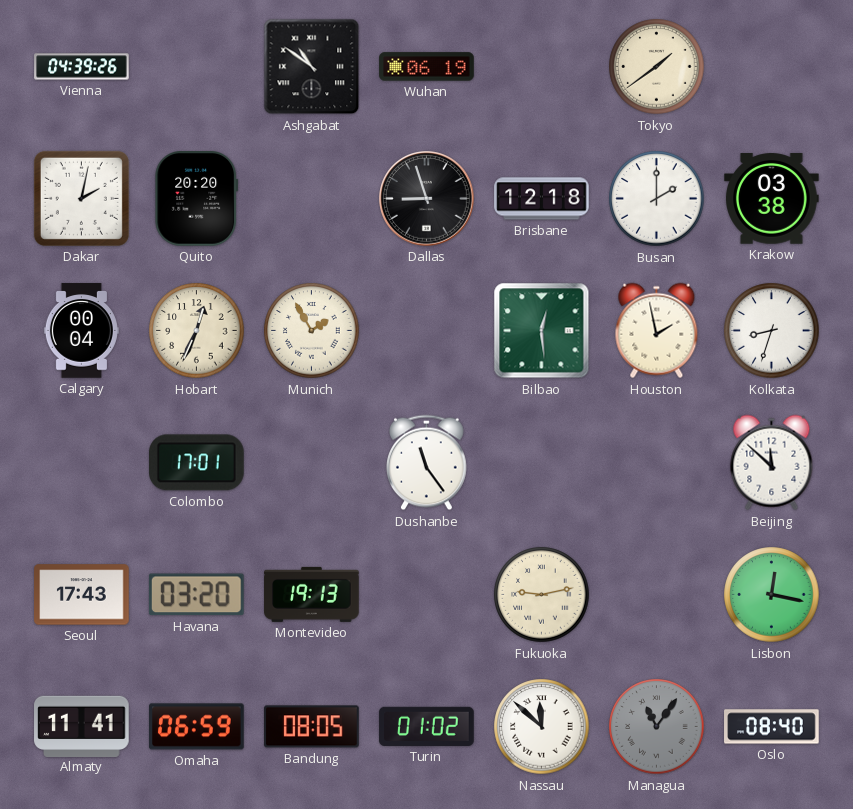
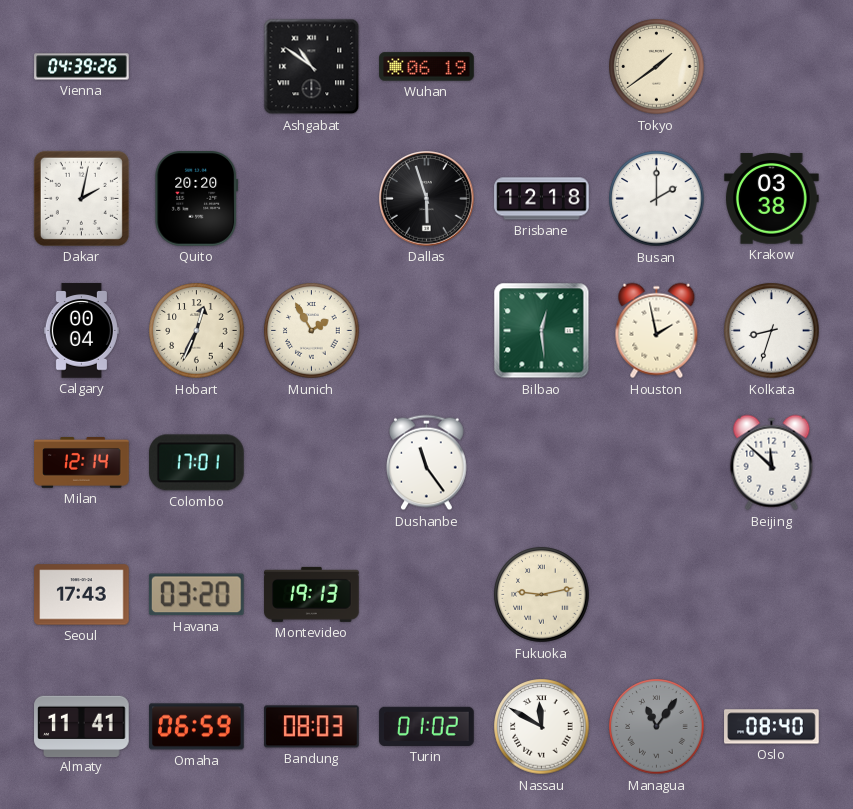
Dallas: 8:57 -> 5:57 (427, 199)
Milan: none -> 12:14 (82, 463)
Lisbon: 12:17 -> none (772, 595)
Bandung: 08:05 -> 08:03 (312, 727)
Nassau: 11:52 -> 11:50 (542, 727)
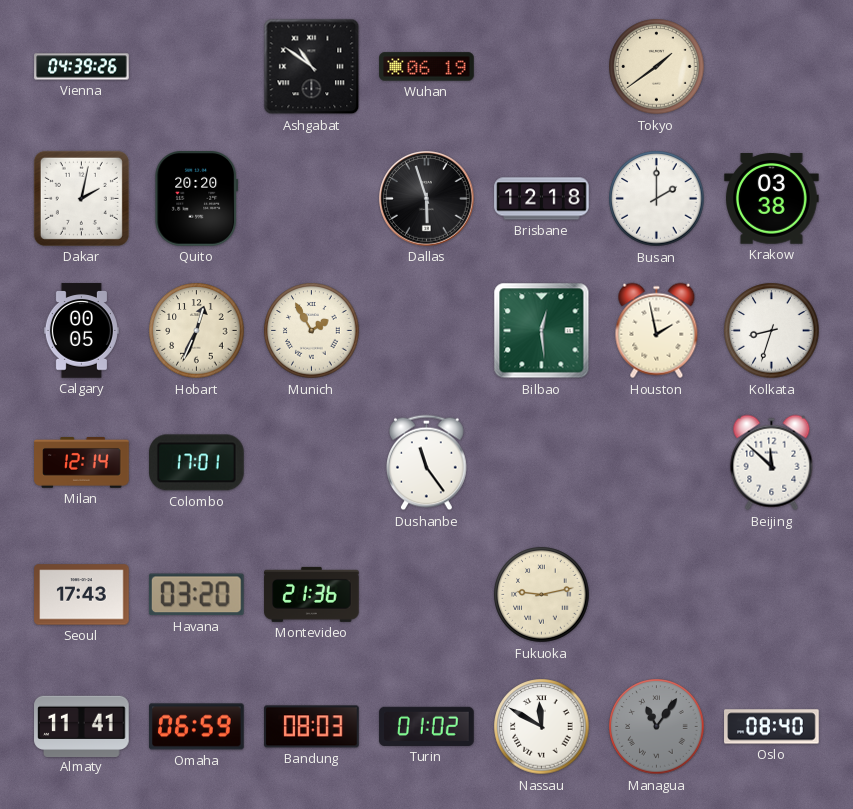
Calgary: 00:04 -> 00:05 (81, 331)
Montevideo: 19:13 -> 21:36 (312, 594)
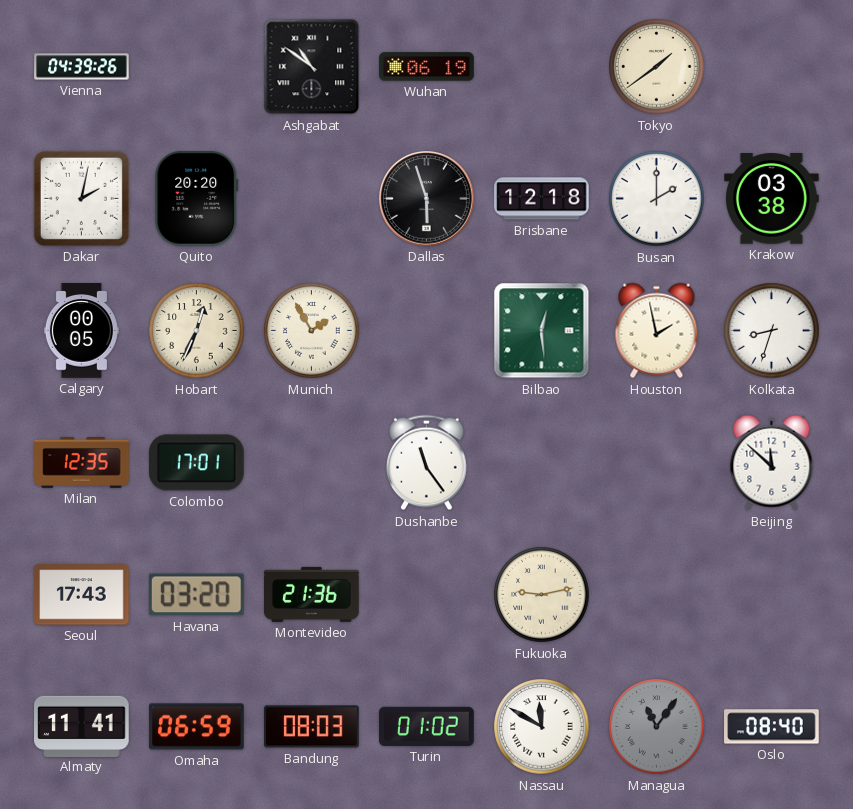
Milan: 12:14 -> 12:35 (82, 463)
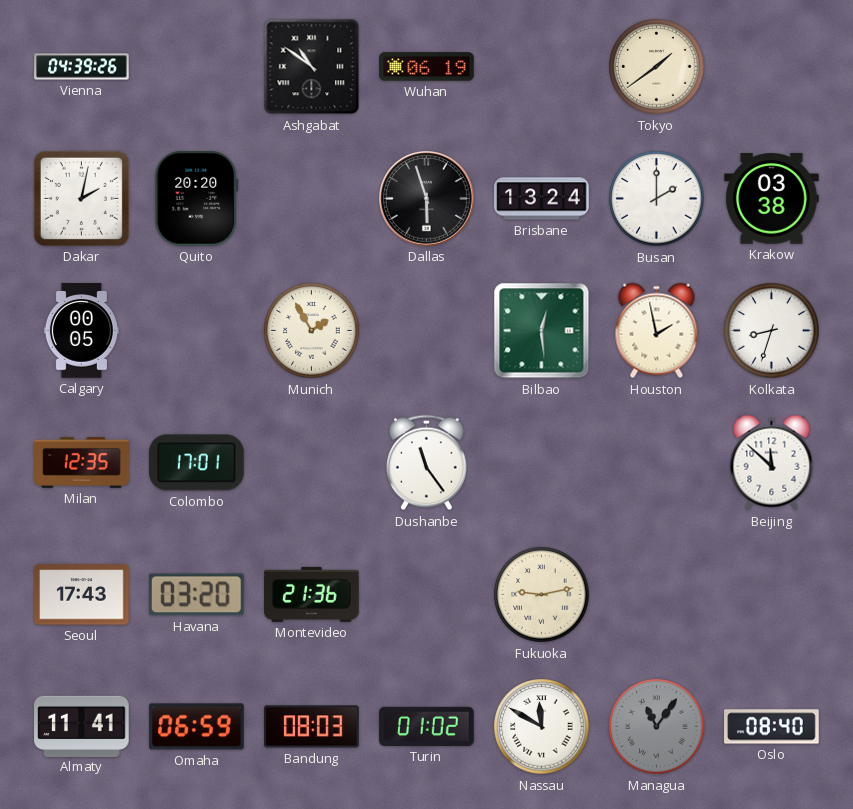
Brisbane: 12:18 -> 13:24 (542, 199)
Hobart: 12:34 -> none (197, 331)
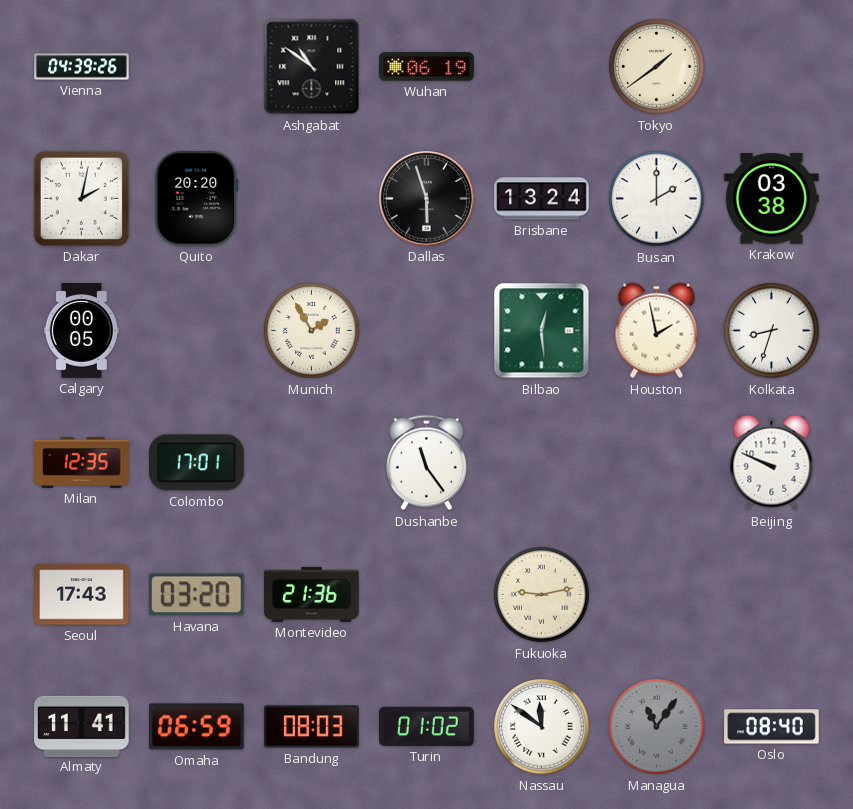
Beijing: 11:52 -> 9:49 (772, 463)
Nassau: 11:50 -> 11:51 (542, 727)
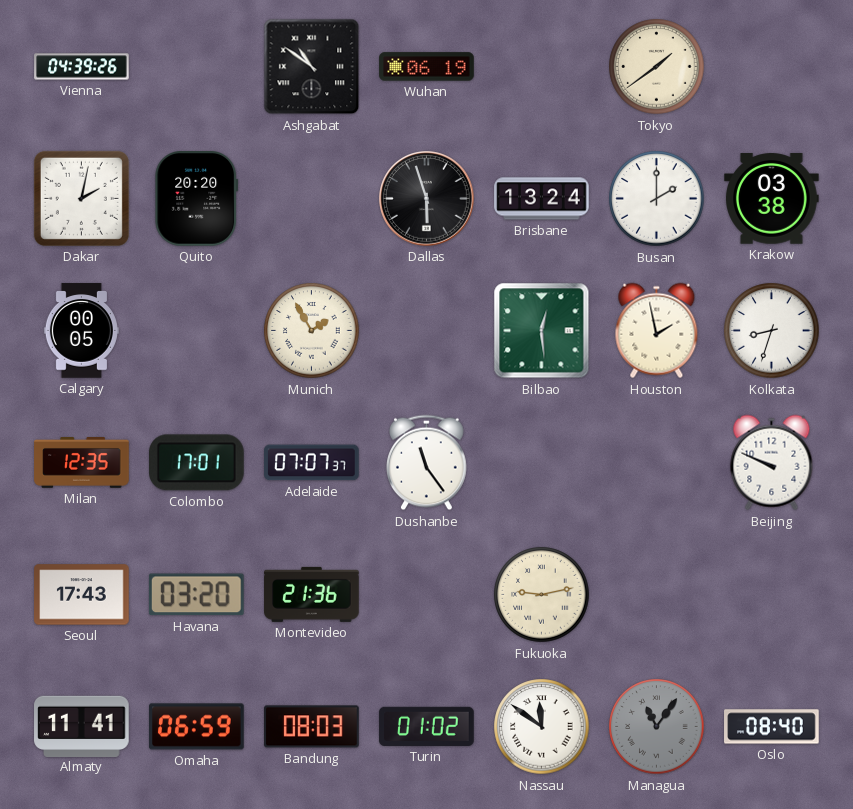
Adelaide: none -> 07:07 (312, 463)
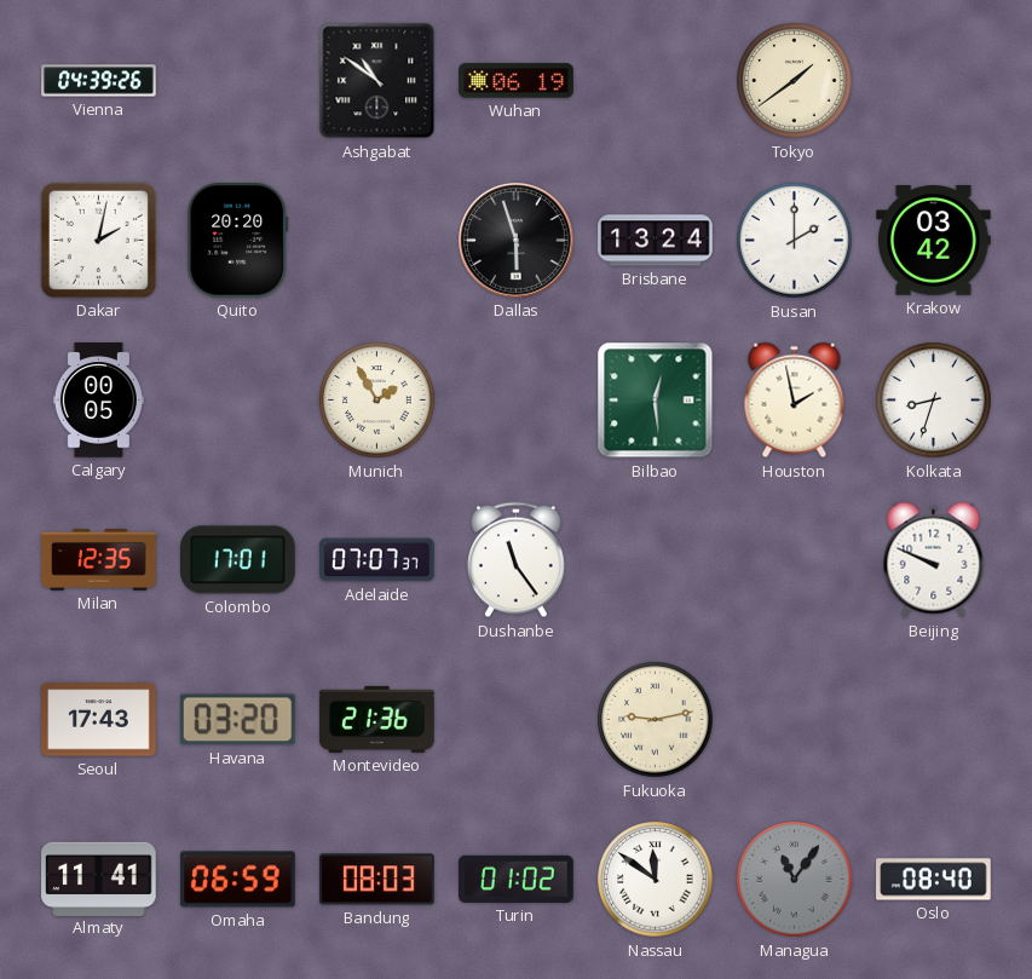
Krakow: 03:38 -> 03:42 (934, 241)
